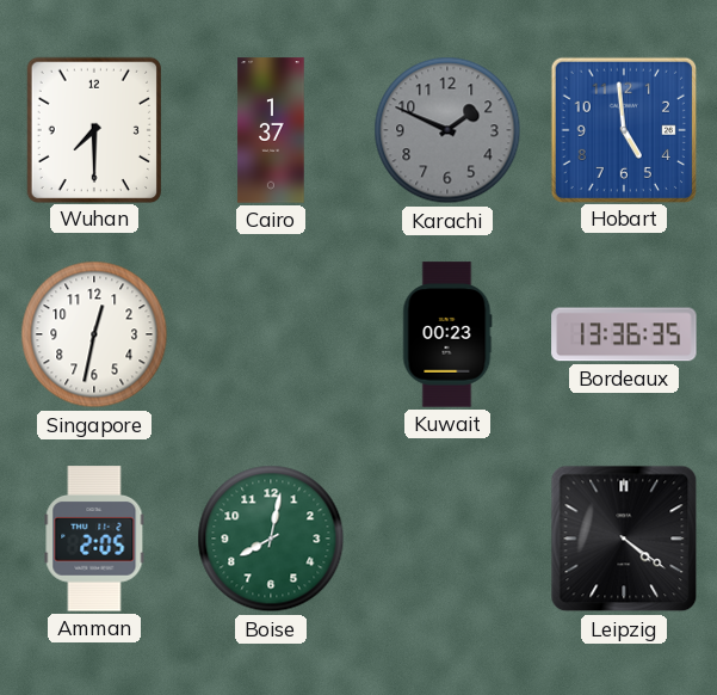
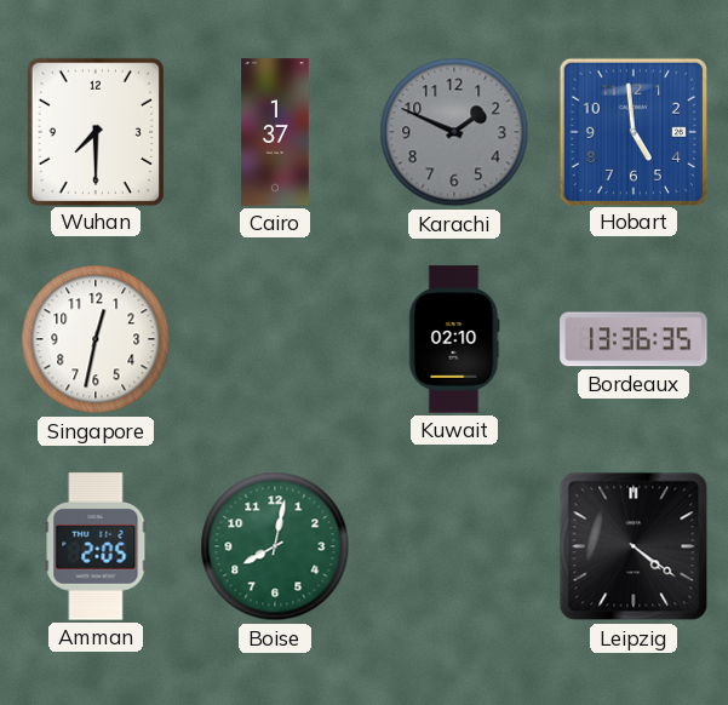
Kuwait: 00:23 -> 02:10 (454, 339)
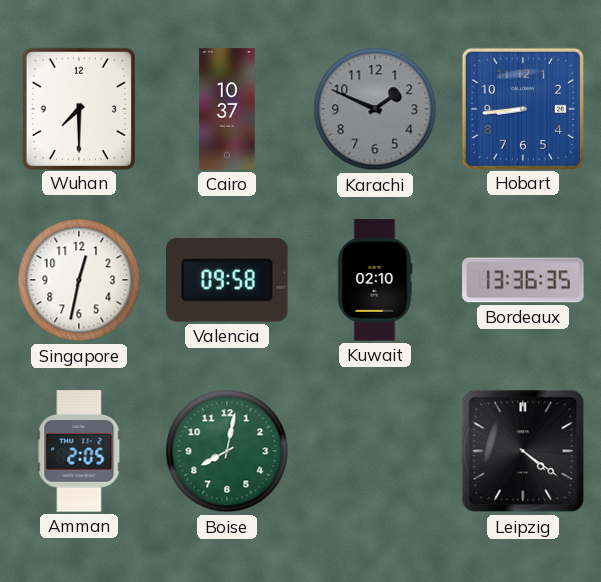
Cairo: 1:37 -> 10:37 (227, 109)
Hobart: 4:59 -> 8:44 (522, 108)
Valencia: none -> 09:58 (227, 280)
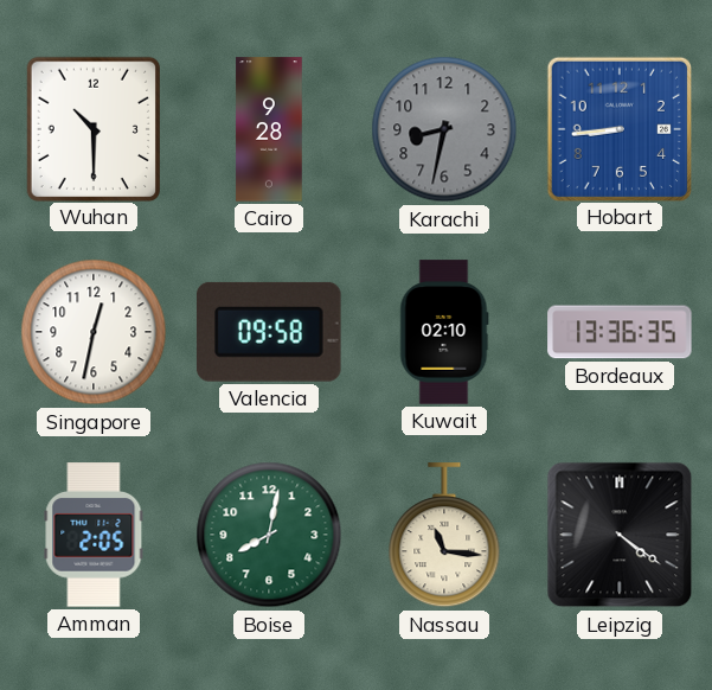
Wuhan: 7:30 -> 10:30 (94, 128)
Cairo: 10:37 -> 9:28 (269, 129)
Karachi: 1:49 -> 8:32 (444, 129)
Nassau: none -> 11:16 (444, 536)
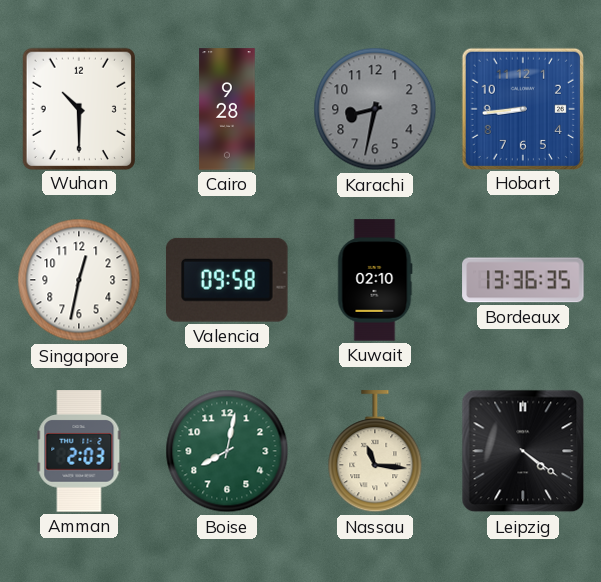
Amman: 2:05 -> 2:03 (79, 451)
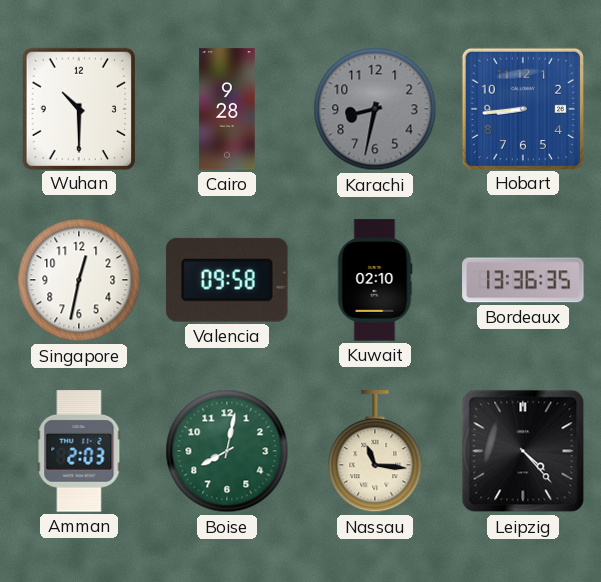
Leipzig: 4:21 -> 4:23 (523, 451)
